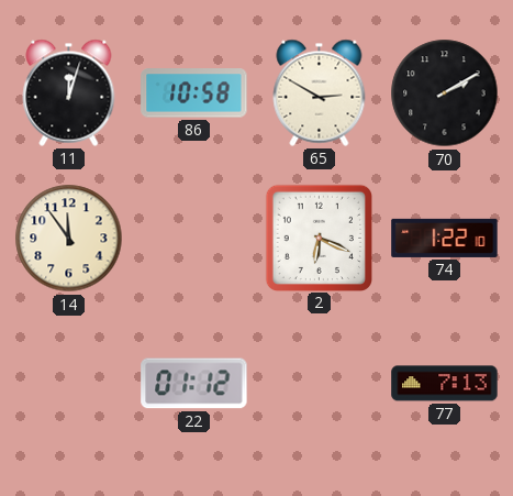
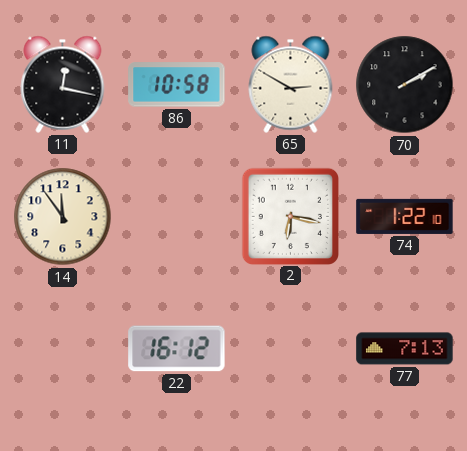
11: 12:03 -> 12:17 (63, 84)
2: 6:19 -> 6:17 (290, 216)
22: 01:12 -> 16:12 (177, 349)
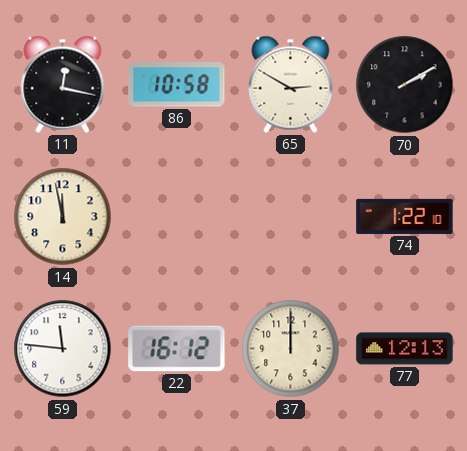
14: 11:54 -> 11:58 (63, 217)
2: 6:17 -> none (290, 216)
59: none -> 11:46 (63, 349)
37: none -> 12:00 (291, 349)
77: 7:13 -> 12:13 (405, 349)
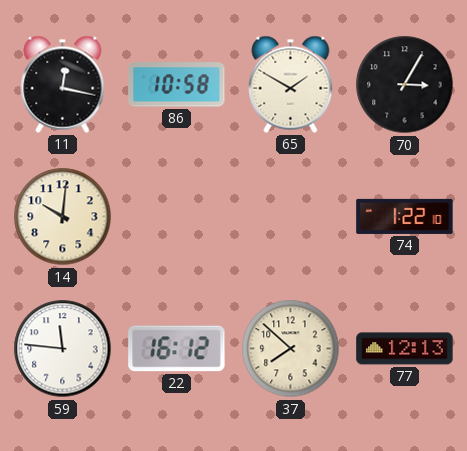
65: 2:50 -> 1:50 (291, 84)
70: 2:10 -> 3:05 (405, 85)
14: 11:58 -> 10:01 (63, 217)
37: 12:00 -> 7:52 (291, 349)
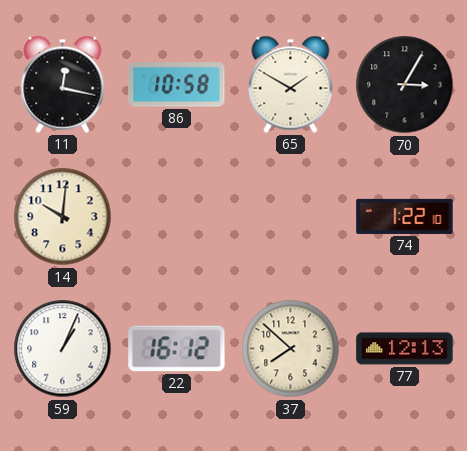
59: 11:46 -> 1:04 (63, 349)
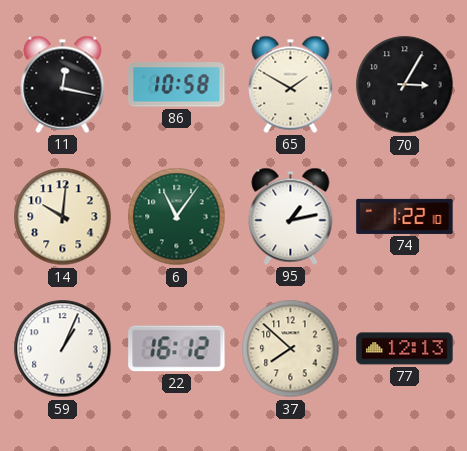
6: none -> 11:06 (177, 217)
95: none -> 1:13 (291, 216)
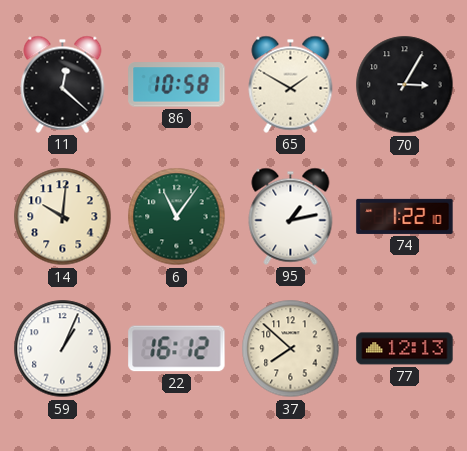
11: 12:17 -> 12:22 (63, 84)
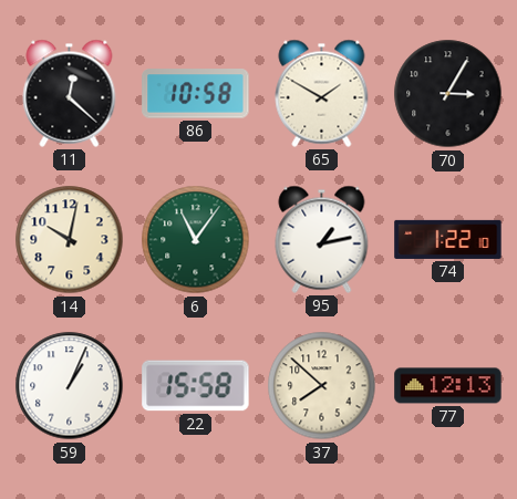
14: 10:01 -> 10:02 (70, 240)
22: 16:12 -> 15:58 (196, 386)
